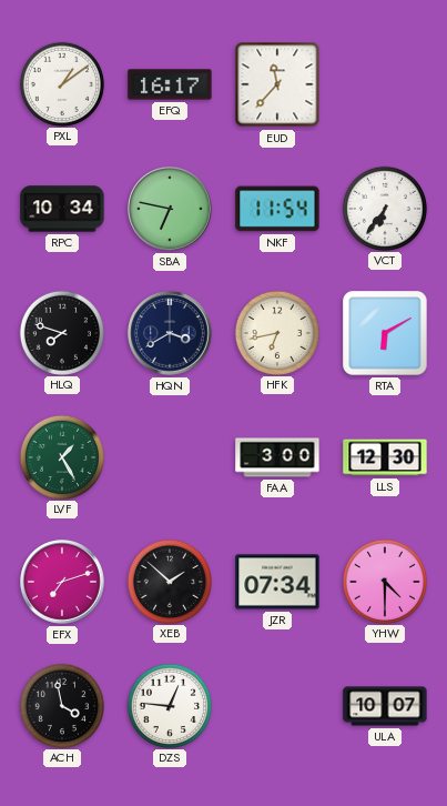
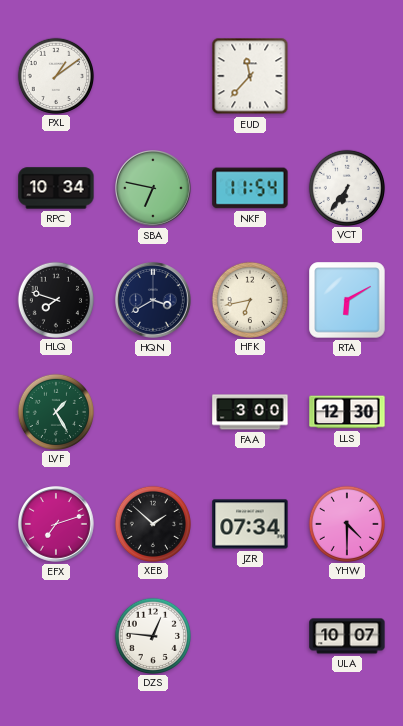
EFQ: 16:17 -> none (170, 84)
ACH: 3:58 -> none (61, 705)
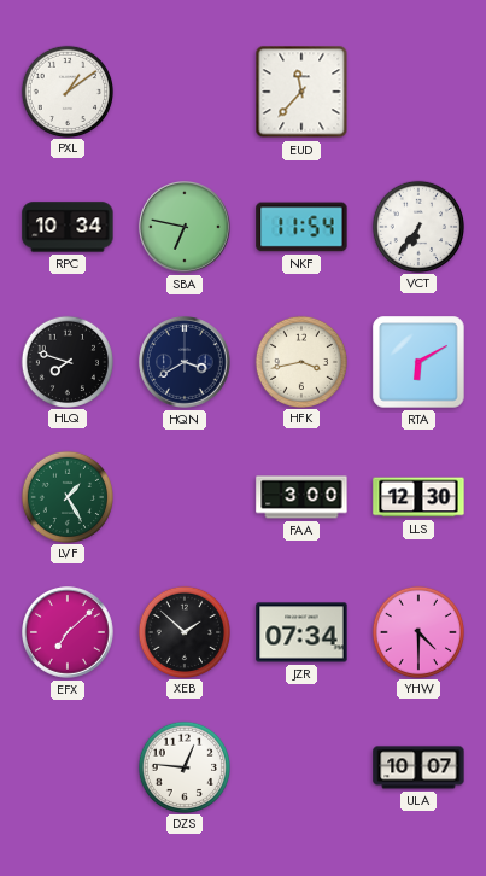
HFK: 6:43 -> 3:43 (300, 361)
EFX: 7:12 -> 7:08 (69, 633)
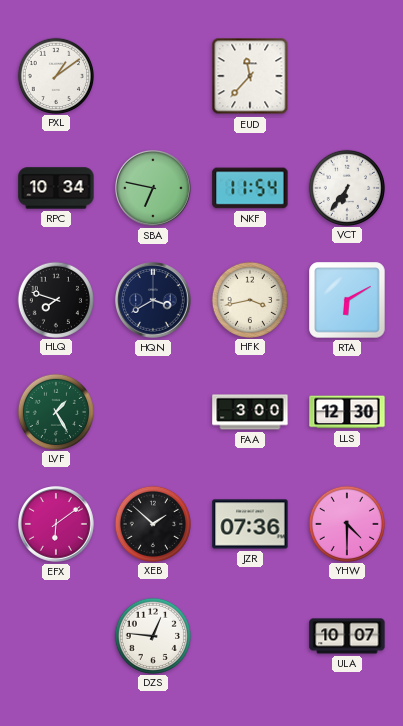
EFX: 7:08 -> 6:09 (57, 525)
JZR: 07:34 -> 07:36 (250, 524)
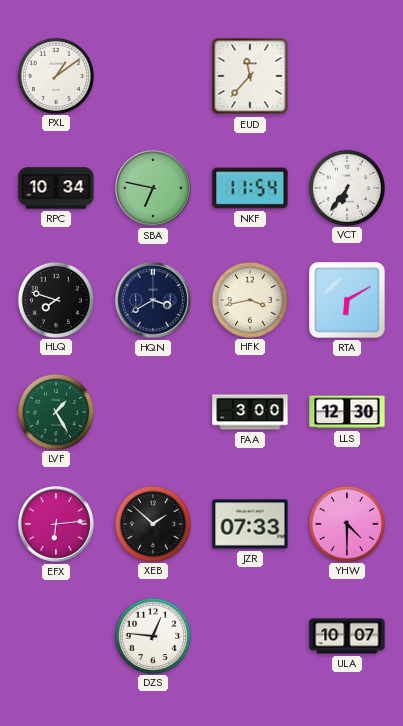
EFX: 6:09 -> 6:14 (57, 525)
JZR: 07:36 -> 07:33 (250, 524)
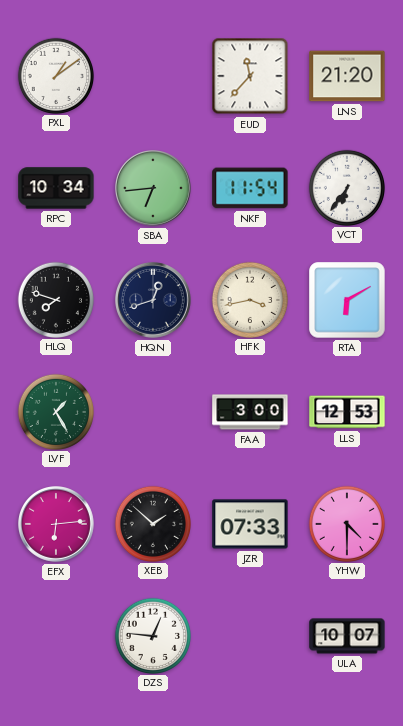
LNS: none -> 21:20 (347, 76)
SBA: 6:47 -> 6:44 (154, 189)
HQN: 3:40 -> 12:42 (154, 301)
LLS: 12:30 -> 12:53 (347, 412)
